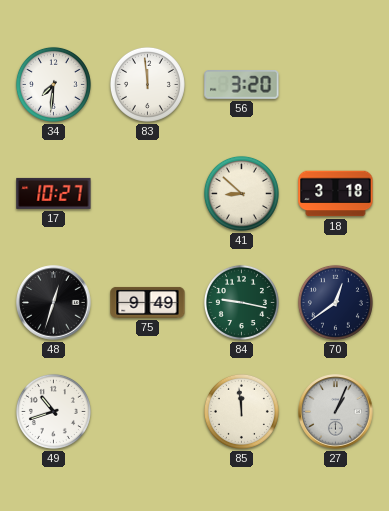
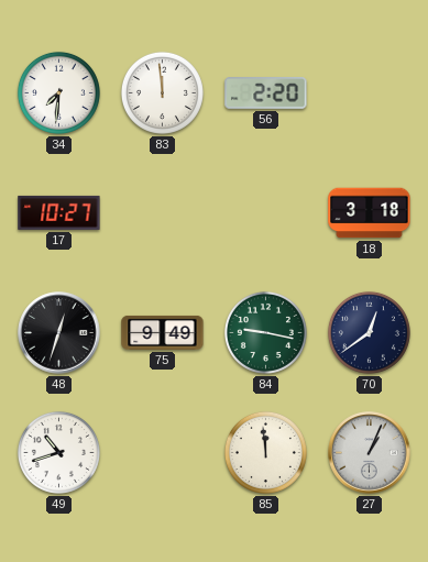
56: 3:20 -> 2:20 (266, 93)
41: 8:52 -> none (241, 193)
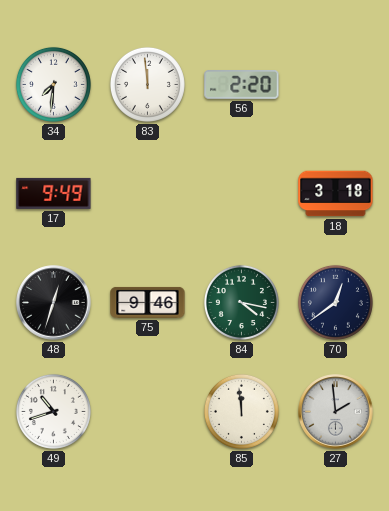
17: 10:27 -> 9:49 (54, 193)
75: 9:49 -> 9:46 (148, 302)
84: 9:17 -> 4:17 (241, 302)
27: 1:04 -> 1:59 (336, 412)
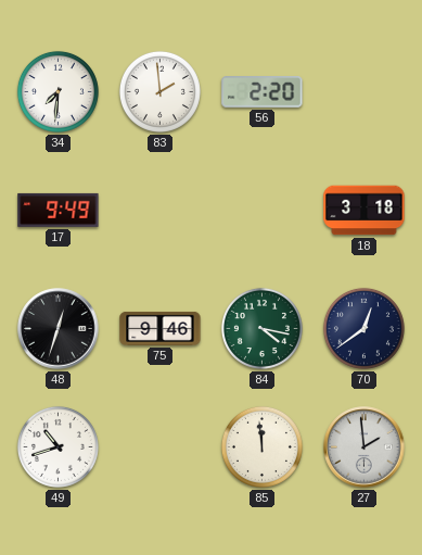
83: 11:59 -> 1:59 (159, 91)
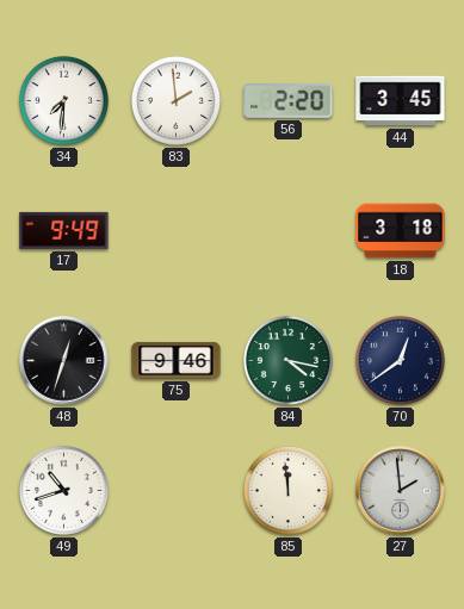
44: none -> 3:45 (401, 101)
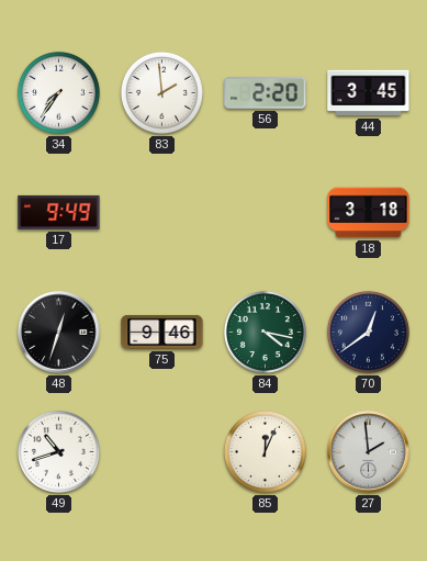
34: 7:31 -> 7:36 (58, 92)
85: 11:59 -> 12:04 (265, 451)
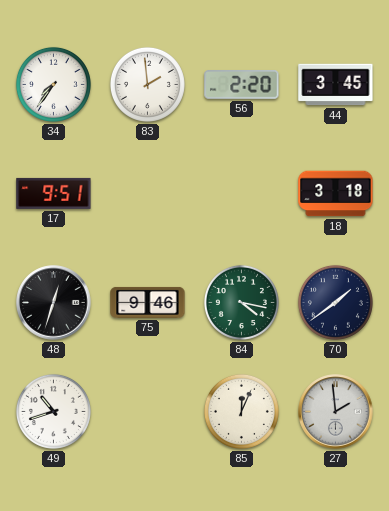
17: 9:49 -> 9:51 (54, 193)
70: 12:39 -> 1:39 (335, 302)
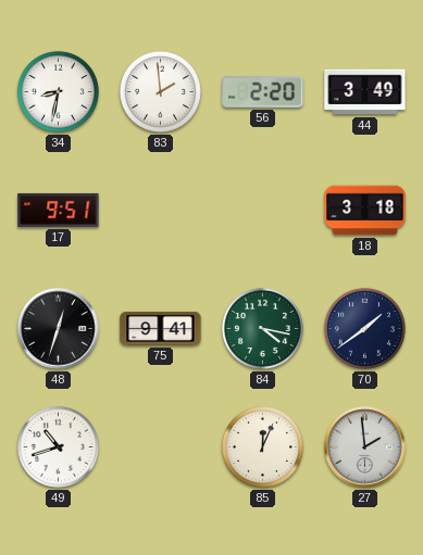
34: 7:36 -> 8:32 (58, 91)
44: 3:45 -> 3:49 (365, 92)
75: 9:46 -> 9:41 (161, 328)
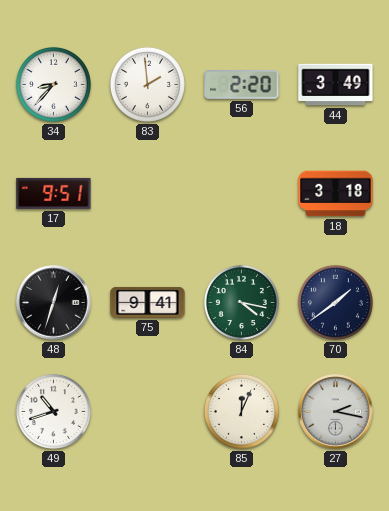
34: 8:32 -> 8:37 (53, 84)
27: 1:59 -> 2:17 (336, 412)
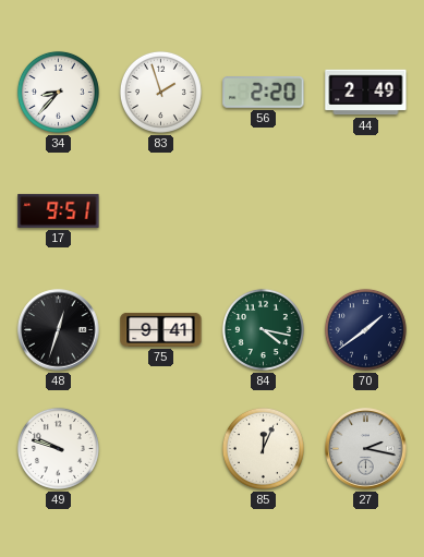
83: 1:59 -> 1:57 (160, 92)
44: 3:49 -> 2:49 (366, 93)
18: 3:18 -> none (336, 194)
49: 10:42 -> 9:48 (58, 448)
